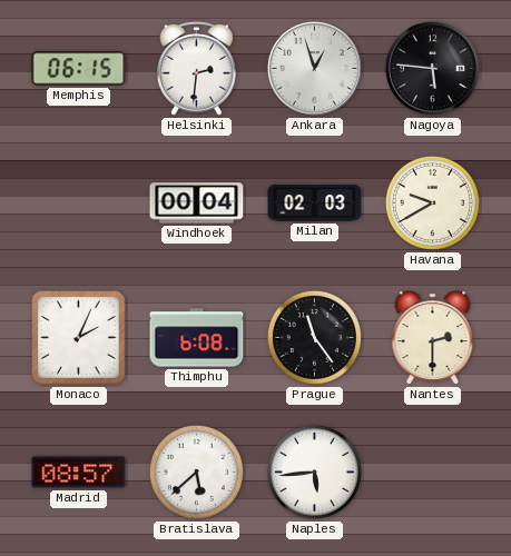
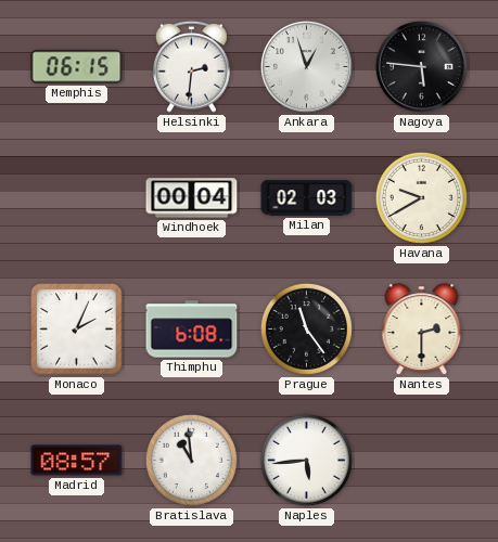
Bratislava: 5:38 -> 10:59 (191, 460)
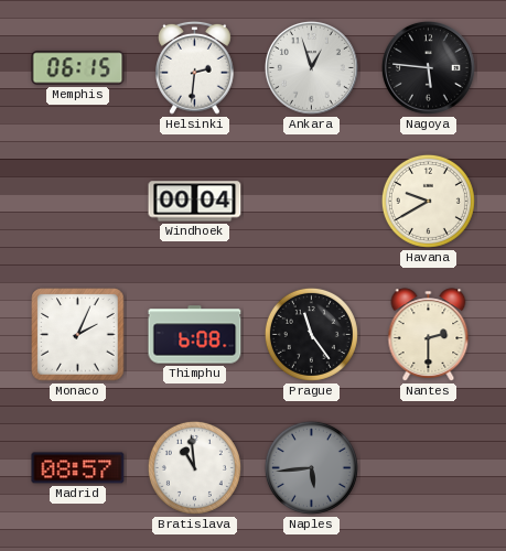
Milan: 02:03 -> none (307, 198)
Naples dial: white -> grey (311, 467)
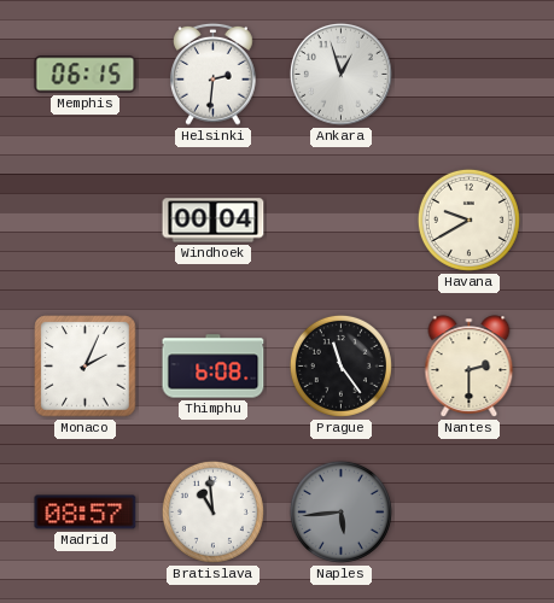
Nagoya: 5:46 -> none (428, 67)
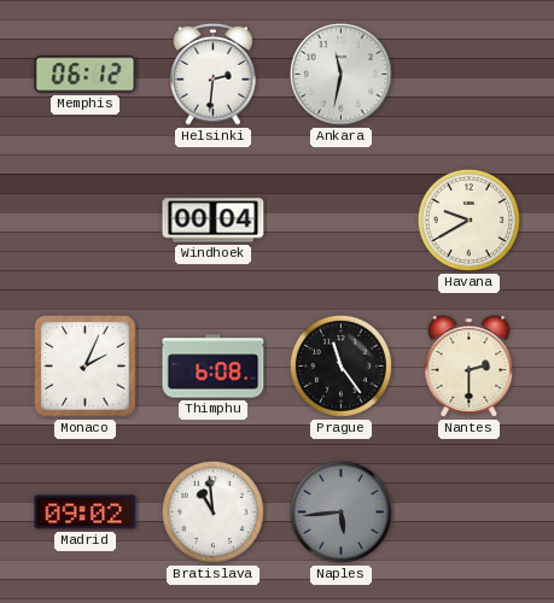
Memphis: 06:15 -> 06:12 (86, 75)
Ankara: 12:57 -> 11:32 (340, 74)
Madrid: 08:57 -> 09:02 (86, 513)
